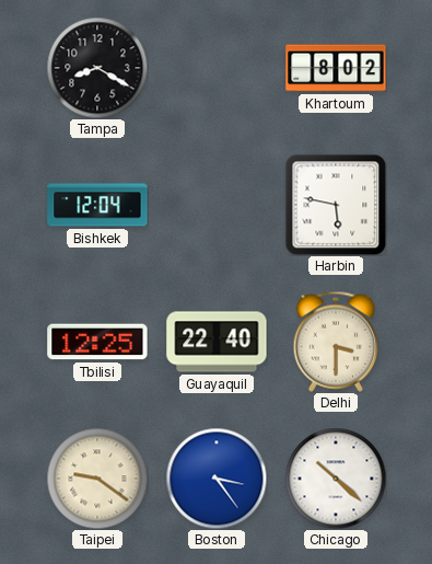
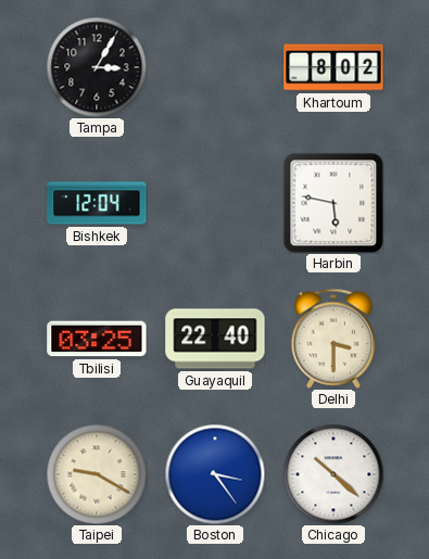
Tampa: 8:20 -> 3:05 (97, 67)
Tbilisi: 12:25 -> 03:25 (97, 339)
Taipei: 9:21 -> 9:20 (97, 474)
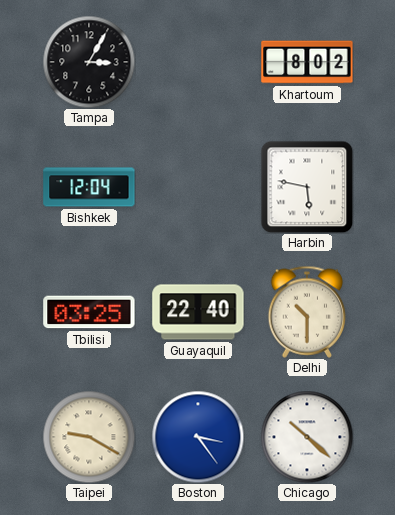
Delhi: 3:30 -> 10:30 (307, 312)
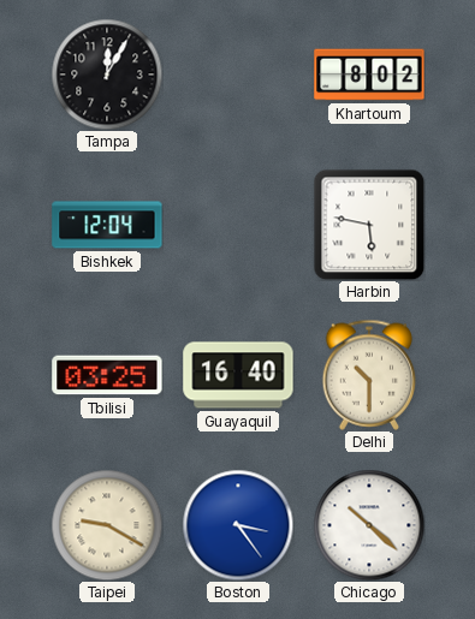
Tampa: 3:05 -> 12:05 (107, 75)
Guayaquil: 22:40 -> 16:40 (238, 375)
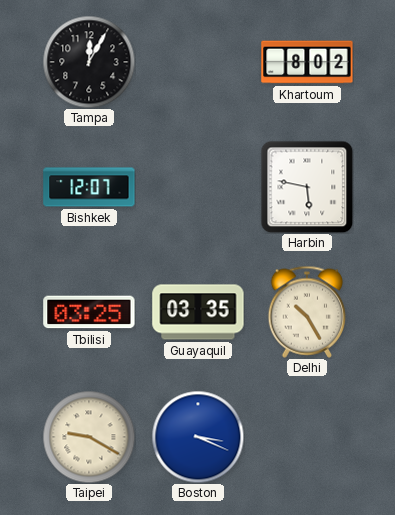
Bishkek: 12:04 -> 12:07 (89, 187)
Guayaquil: 16:40 -> 03:35 (198, 312)
Delhi: 10:30 -> 10:25 (307, 312)
Boston: 3:24 -> 3:19 (198, 437)
Chicago: 10:22 -> none (369, 525)
